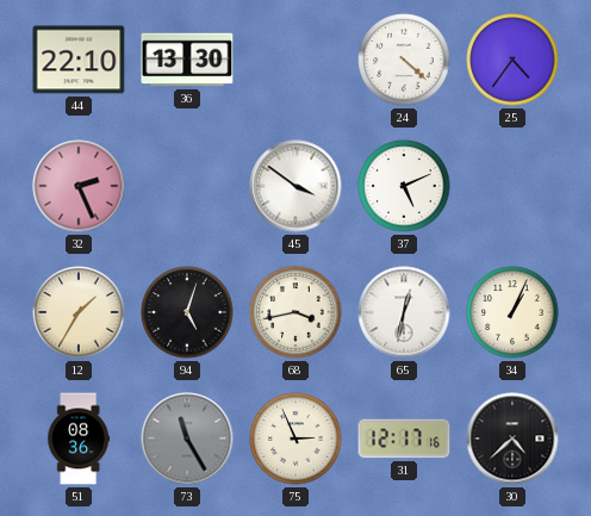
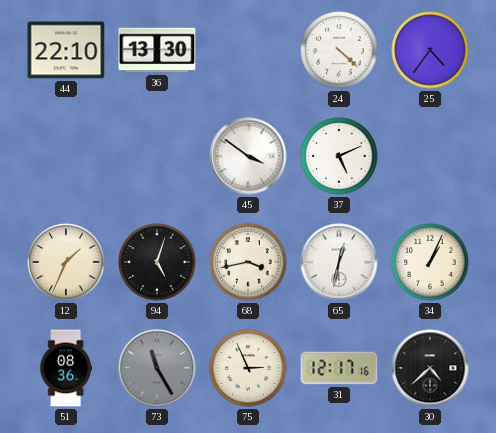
32: 2:26 -> none (79, 186)
12: 1:35 -> 1:34 (66, 262)
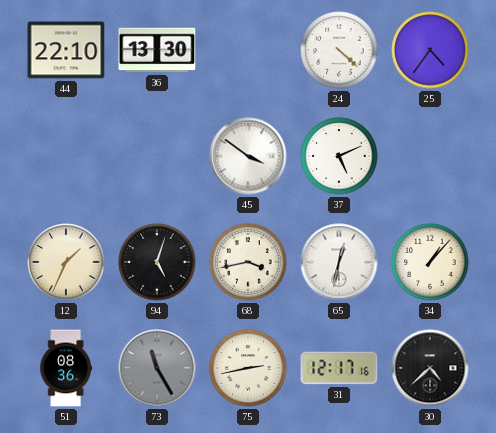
34: 1:04 -> 1:07 (430, 262)
75: 2:56 -> 2:43 (248, 368)
